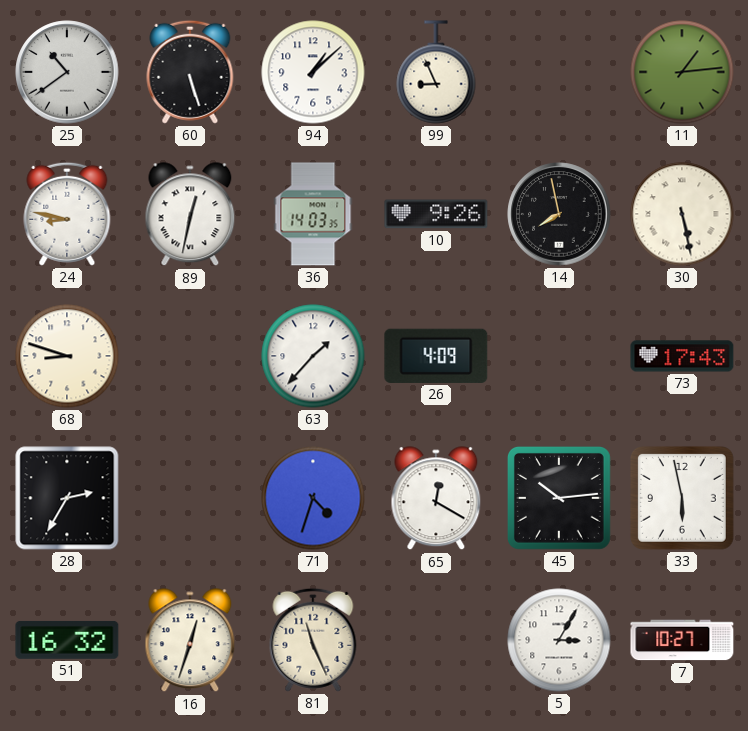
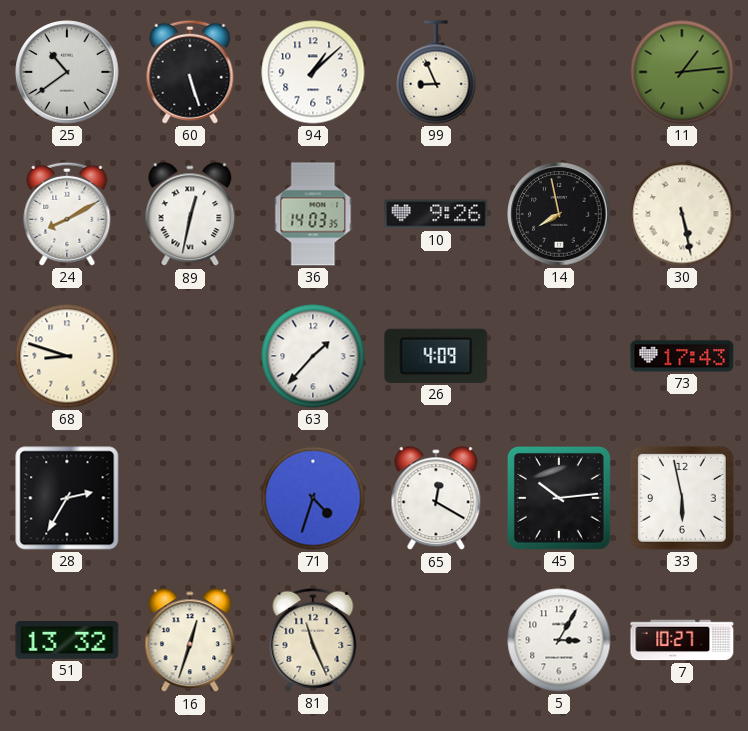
24: 8:47 -> 8:10 (67, 214)
51: 16:32 -> 13:32 (67, 640)
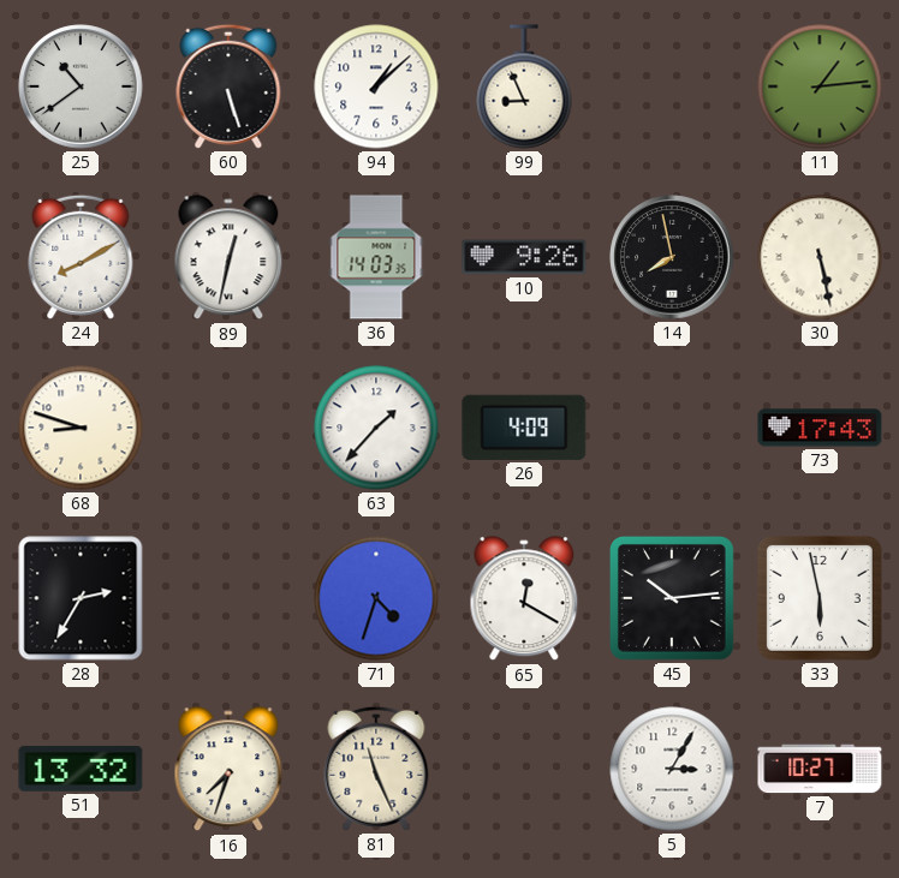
16: 12:33 -> 7:33 (228, 770)
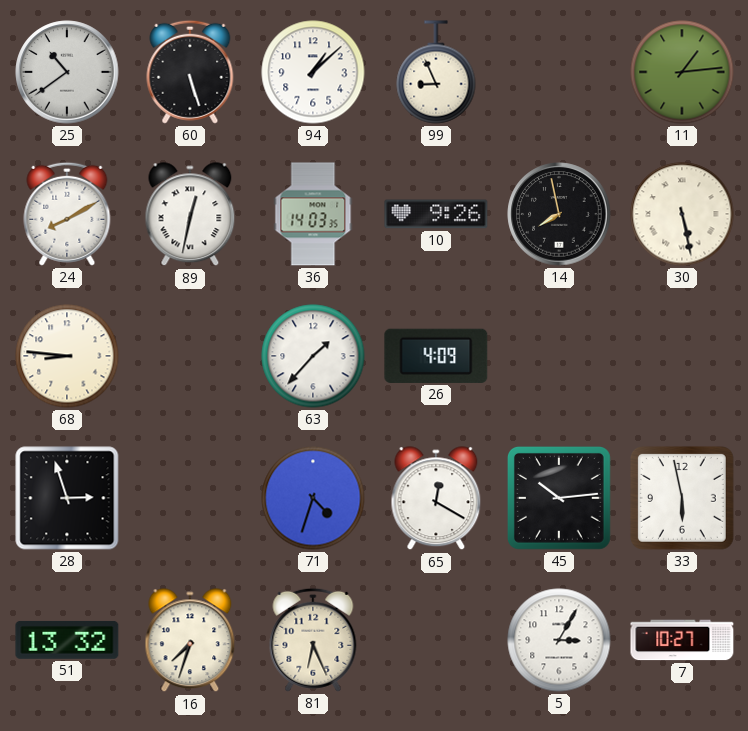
68: 8:48 -> 8:46 (67, 356)
73: 17:43 -> none (820, 428)
28: 2:35 -> 2:57 (67, 498)
81: 11:26 -> 6:26 (313, 640)
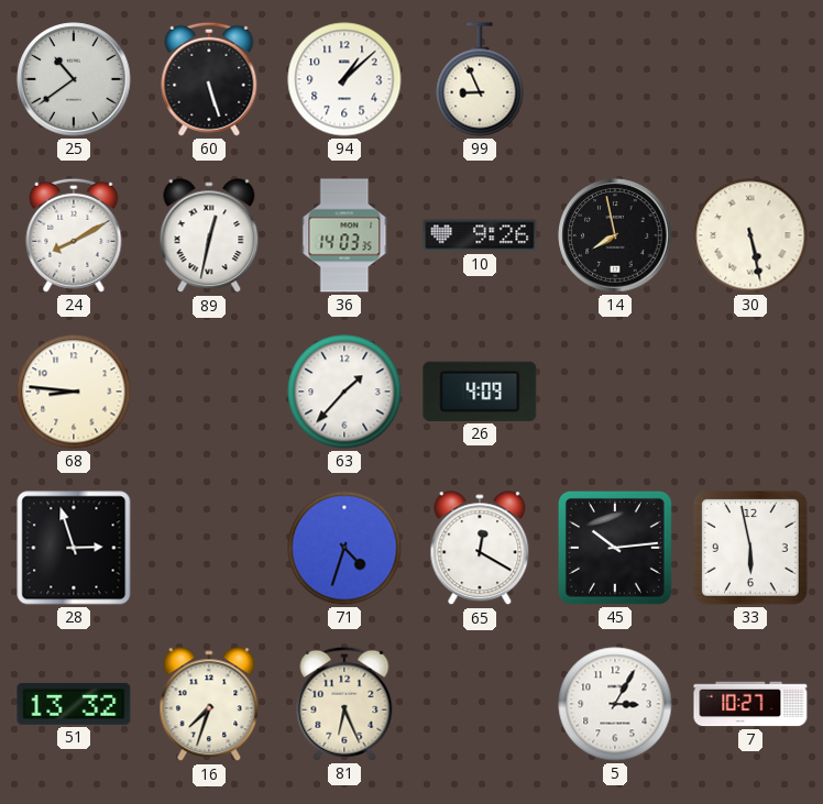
11: 1:14 -> none (682, 72)
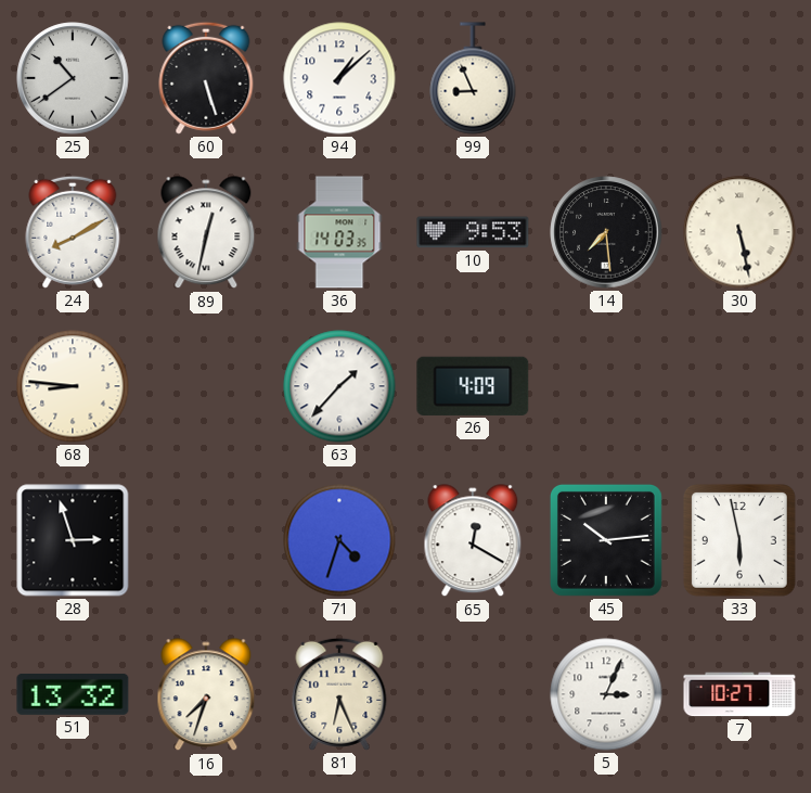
10: 9:26 -> 9:53 (473, 232)
14: 7:58 -> 7:29 (606, 232)
5: 3:05 -> 3:04 (606, 694)
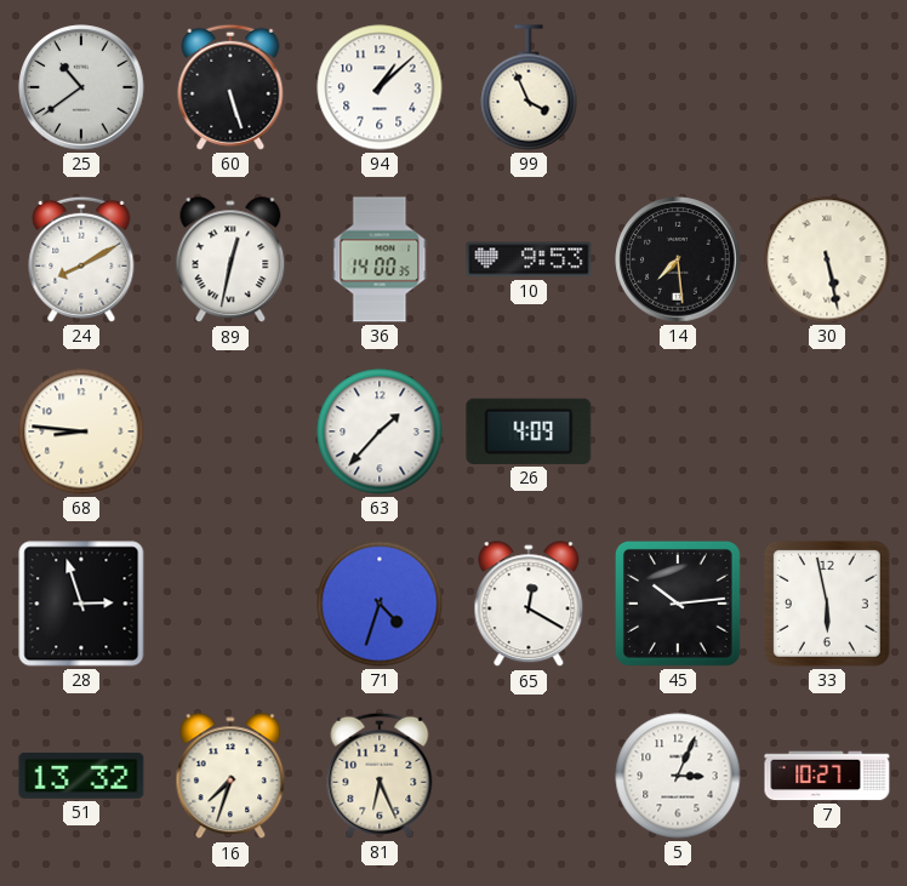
99: 8:56 -> 3:56 (529, 87)
36: 14:03 -> 14:00 (380, 259)
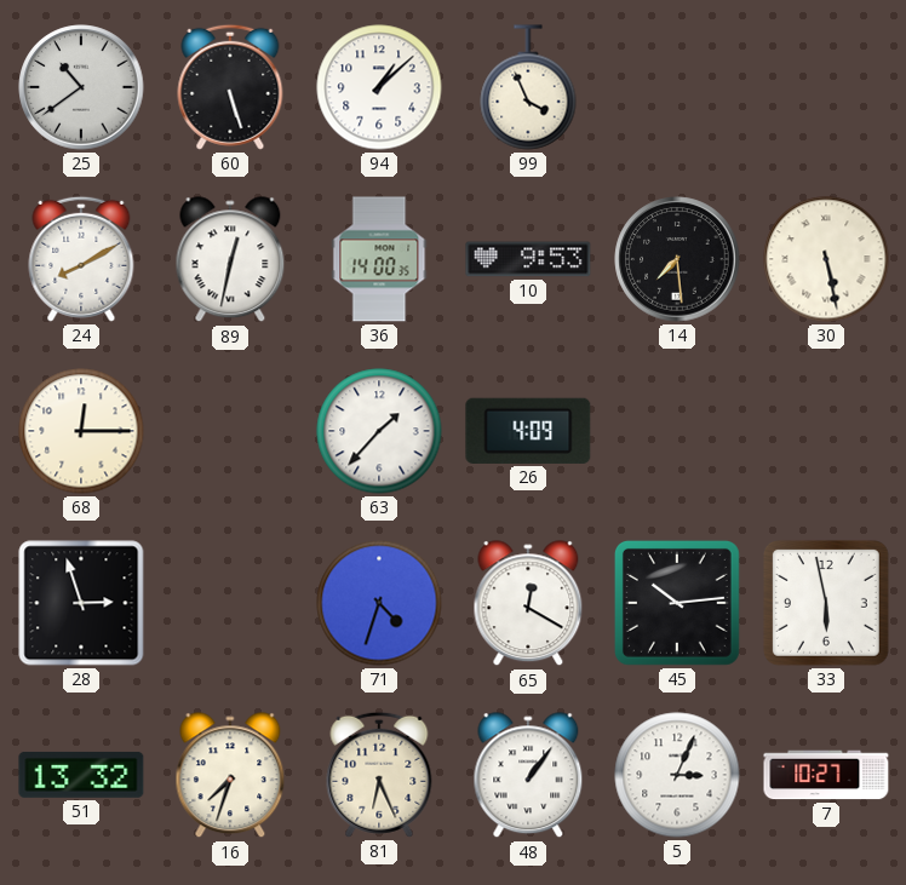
68: 8:46 -> 12:15 (81, 431)
48: none -> 1:06 (528, 776)
